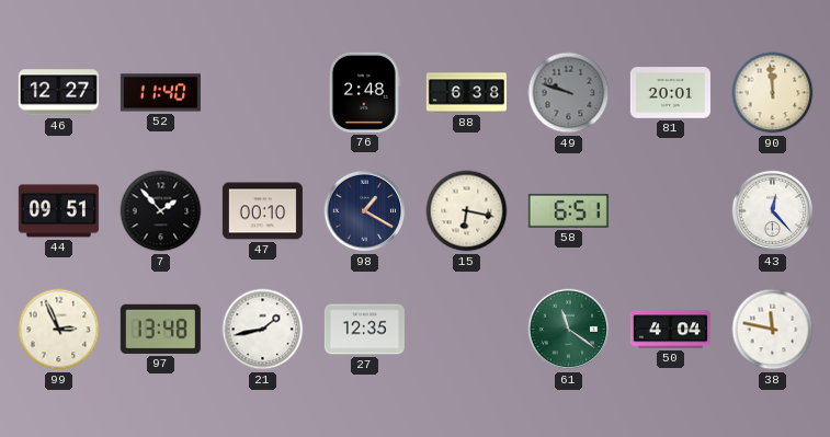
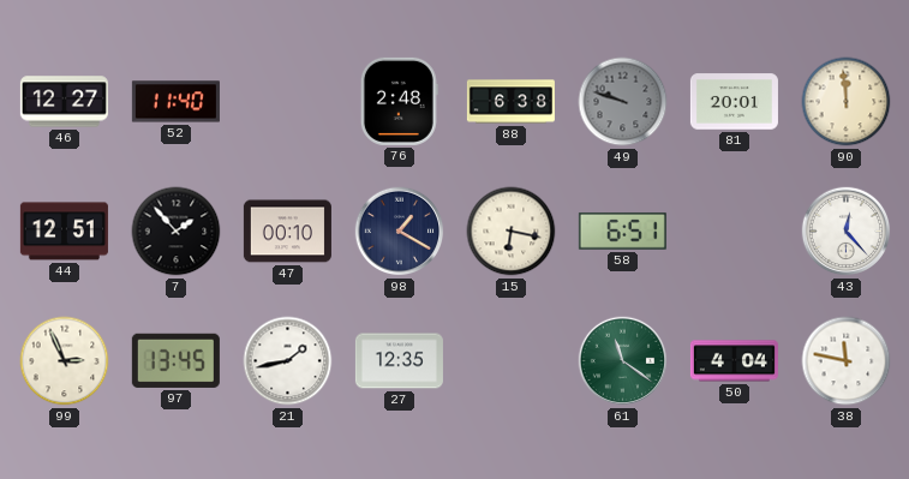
44: 09:51 -> 12:51 (64, 232)
97: 13:48 -> 13:45 (175, 360)
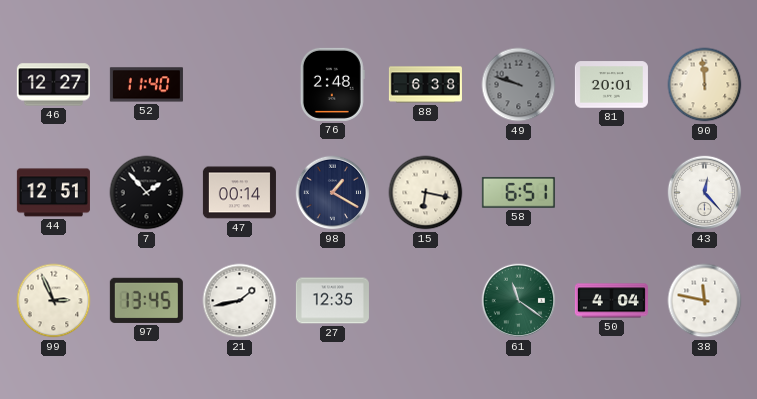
47: 00:10 -> 00:14 (239, 193)
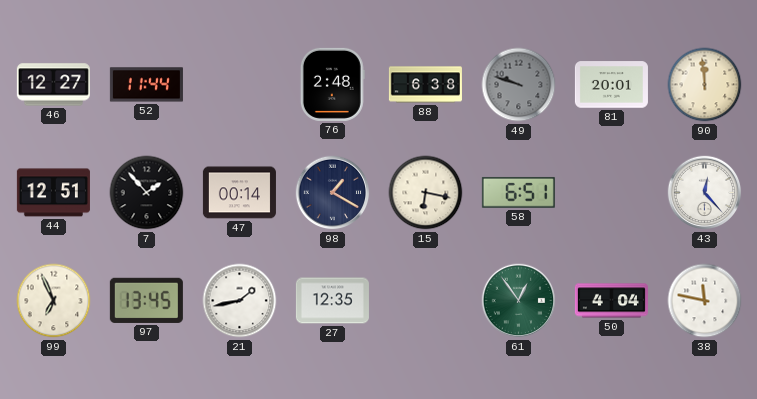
52: 11:40 -> 11:44 (146, 85)
99: 2:56 -> 6:56 (54, 301)
61: 11:21 -> 12:54 (519, 301)
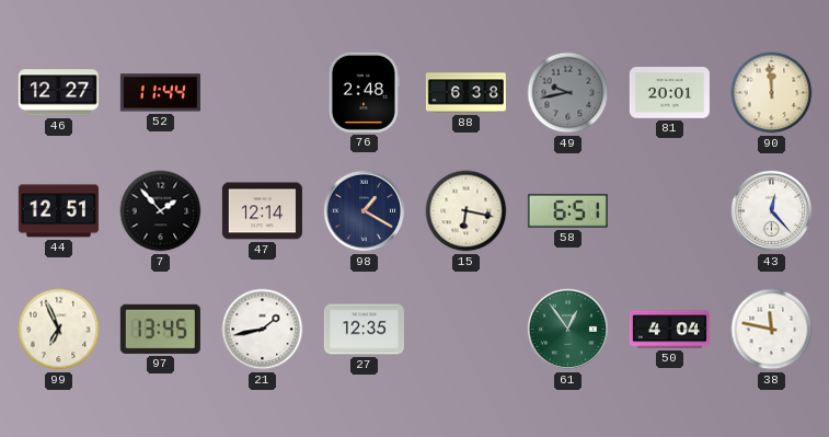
49: 9:48 -> 9:43 (568, 93)
47: 00:14 -> 12:14 (262, 211)
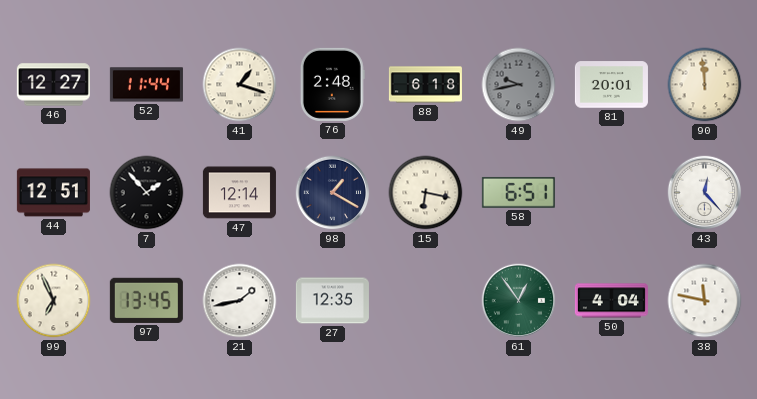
41: none -> 1:18 (240, 85)
88: 6:38 -> 6:18 (425, 85)
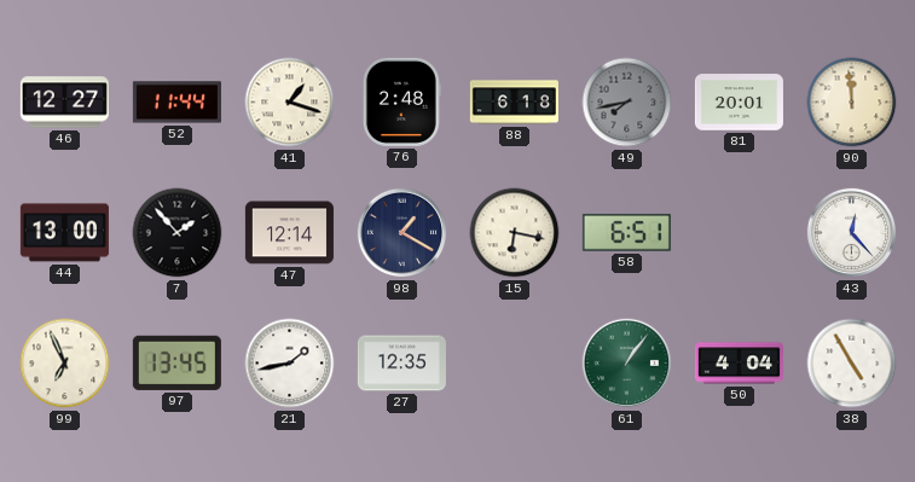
49: 9:43 -> 7:43 (627, 103)
44: 12:51 -> 13:00 (64, 233)
61: 12:54 -> 1:06 (627, 364)
38: 11:47 -> 4:55 (852, 364)
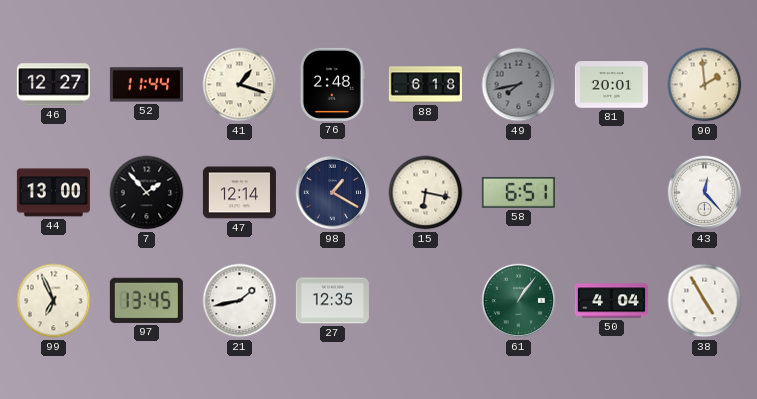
90: 11:59 -> 1:59 (705, 85)
